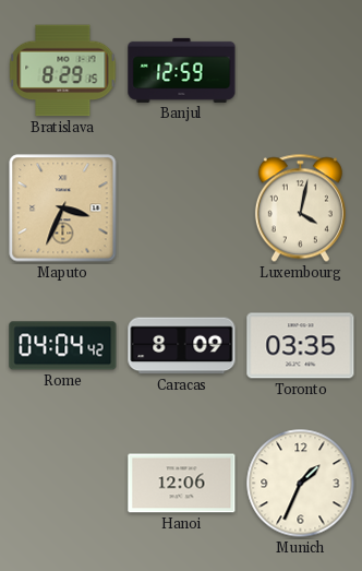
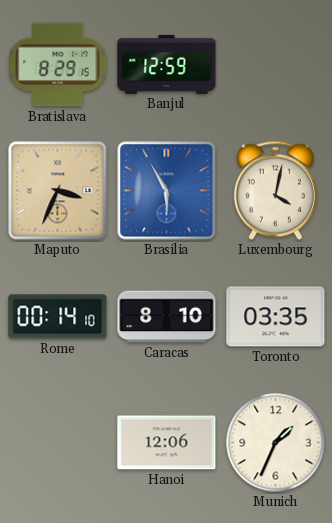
Brasilia: none -> 5:55 (167, 191)
Rome: 04:04 -> 00:14 (58, 317)
Caracas: 8:09 -> 8:10 (167, 317)
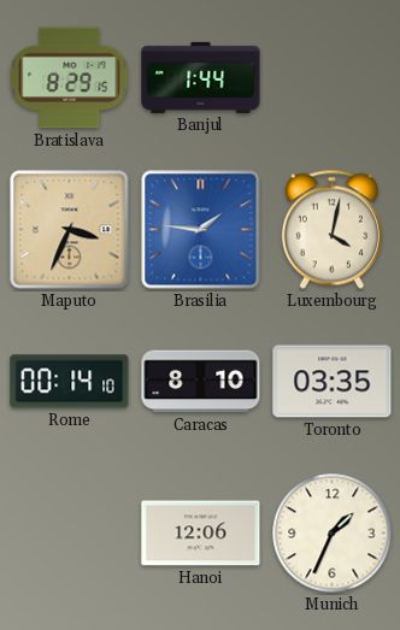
Banjul: 12:59 -> 1:44 (201, 77)
Brasilia: 5:55 -> 1:46 (201, 230)
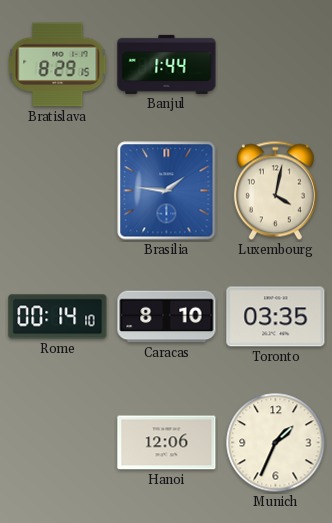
Maputo: 3:34 -> none (70, 230)
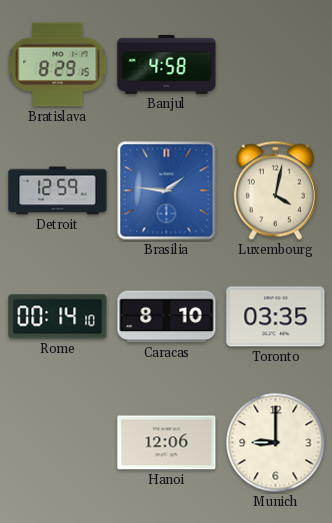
Banjul: 1:44 -> 4:58 (167, 64)
Detroit: none -> 12:59 (58, 191)
Munich: 1:34 -> 9:00 (276, 443)
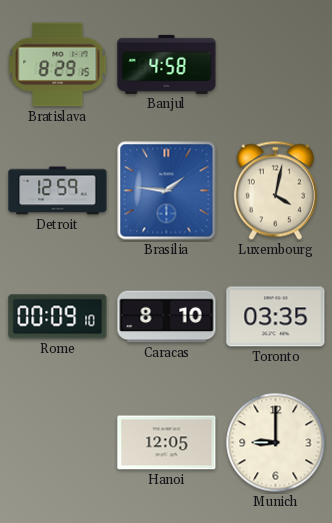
Rome: 00:14 -> 00:09 (58, 317)
Hanoi: 12:06 -> 12:05 (167, 443)
